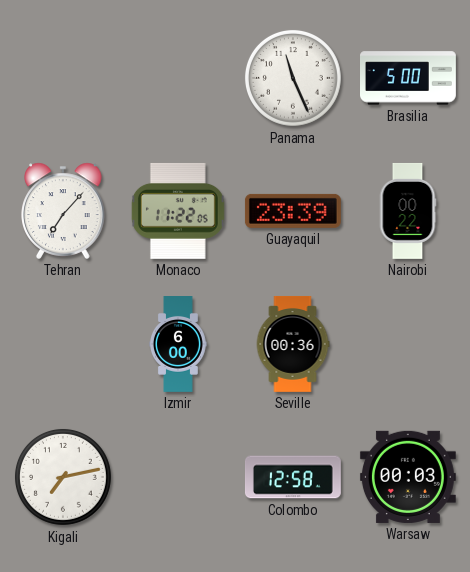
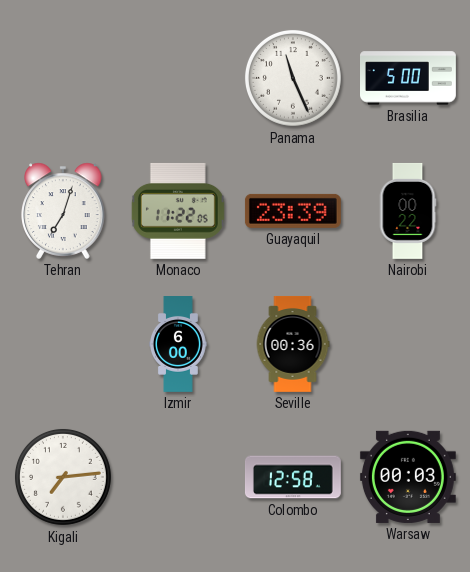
Tehran: 7:07 -> 7:03 (63, 211)
Kigali: 7:13 -> 7:14 (63, 477)
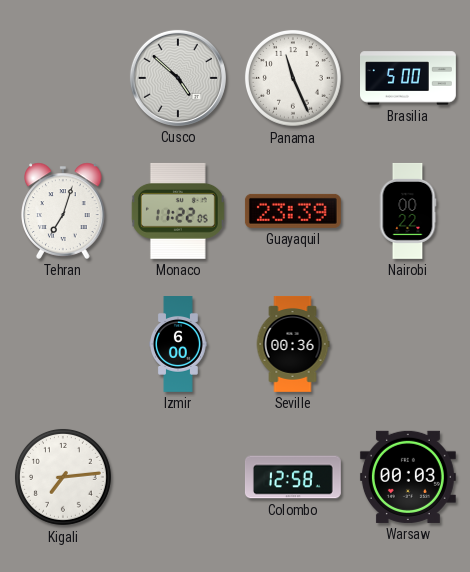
Cusco: none -> 4:52 (178, 78)
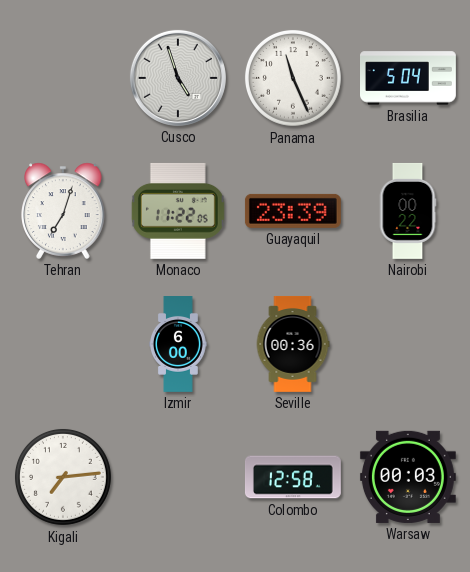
Cusco: 4:52 -> 4:57 (178, 78)
Brasilia: 5:00 -> 5:04 (409, 78)
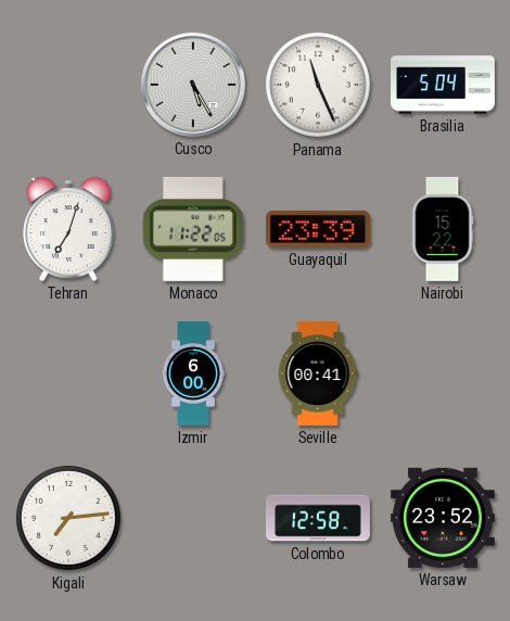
Cusco: 4:57 -> 5:25 (193, 85)
Nairobi: 00:22 -> 15:22 (443, 229)
Seville: 00:36 -> 00:41 (318, 373)
Warsaw: 00:03 -> 23:52 (443, 518)
